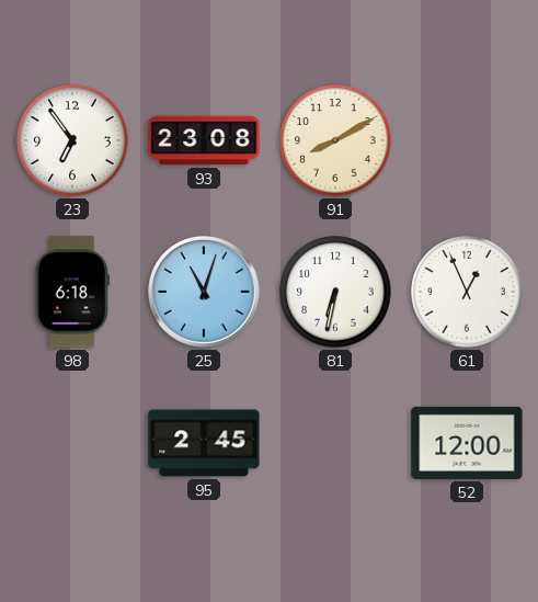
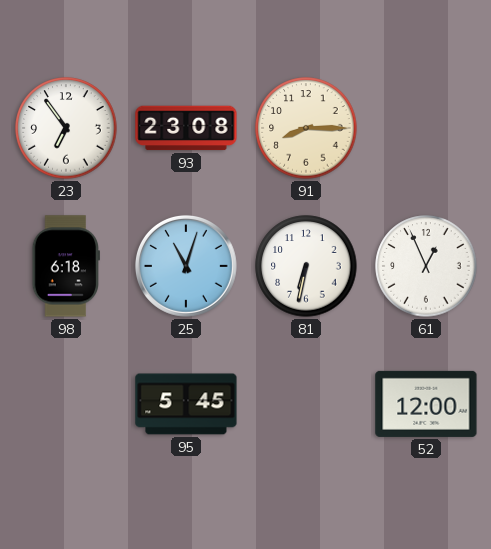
91: 8:10 -> 8:15 (306, 128)
95: 2:45 -> 5:45 (186, 404)
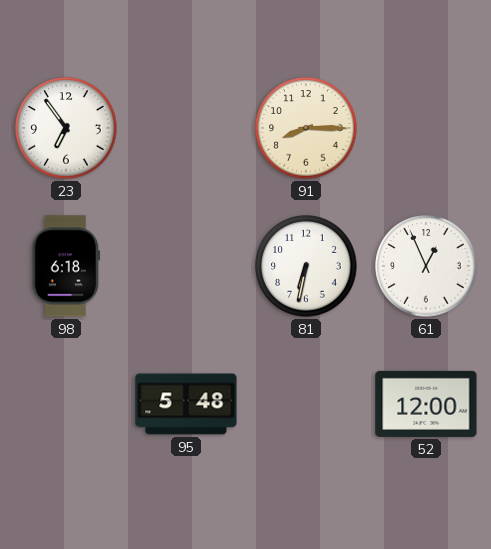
93: 23:08 -> none (186, 128)
25: 11:03 -> none (186, 266)
95: 5:45 -> 5:48 (186, 404)
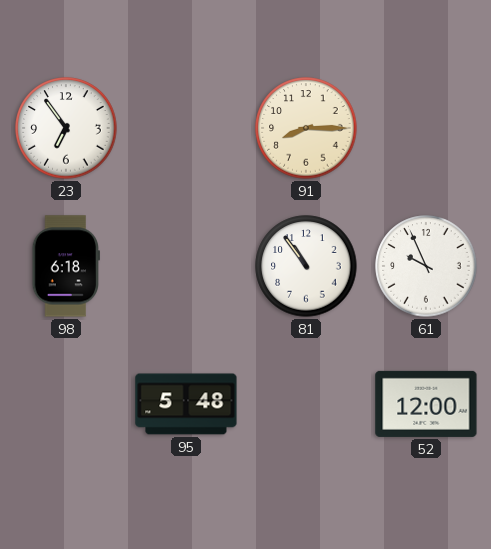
81: 6:32 -> 10:54 (306, 266)
61: 12:56 -> 9:56 (426, 266)
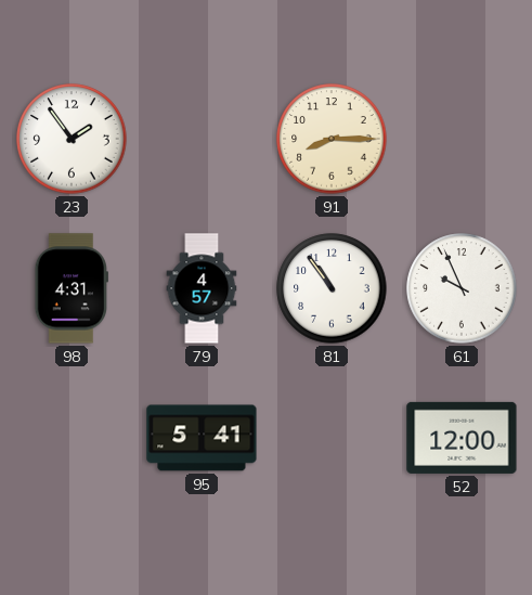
23: 6:54 -> 1:54 (72, 139)
98: 6:18 -> 4:31 (72, 288)
79: none -> 4:57 (202, 288)
95: 5:48 -> 5:41 (202, 438)
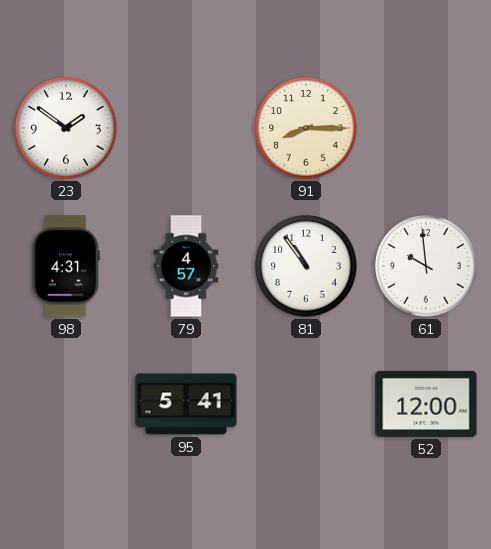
23: 1:54 -> 1:51 (66, 128)
61: 9:56 -> 9:59 (426, 266)
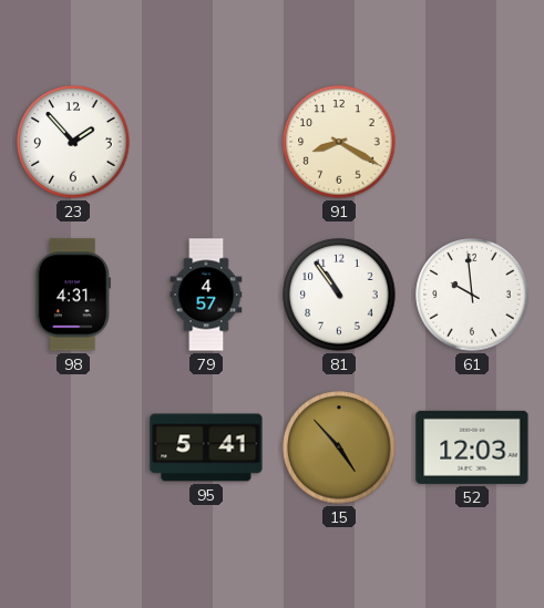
23: 1:51 -> 1:53 (73, 142)
91: 8:15 -> 8:20 (339, 142)
15: none -> 4:53 (339, 447)
52: 12:00 -> 12:03 (472, 447)
